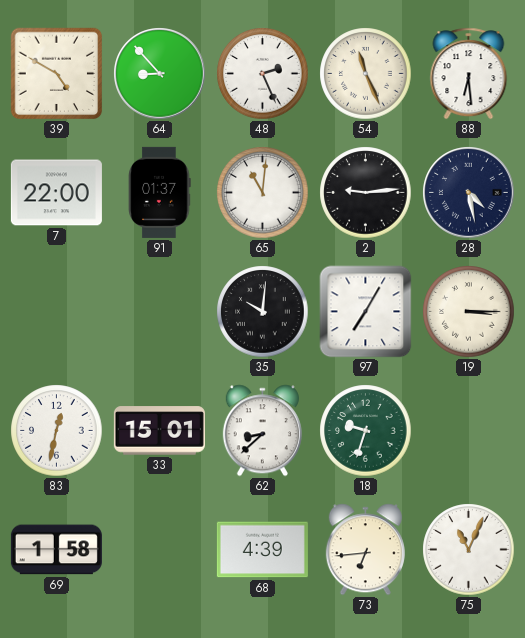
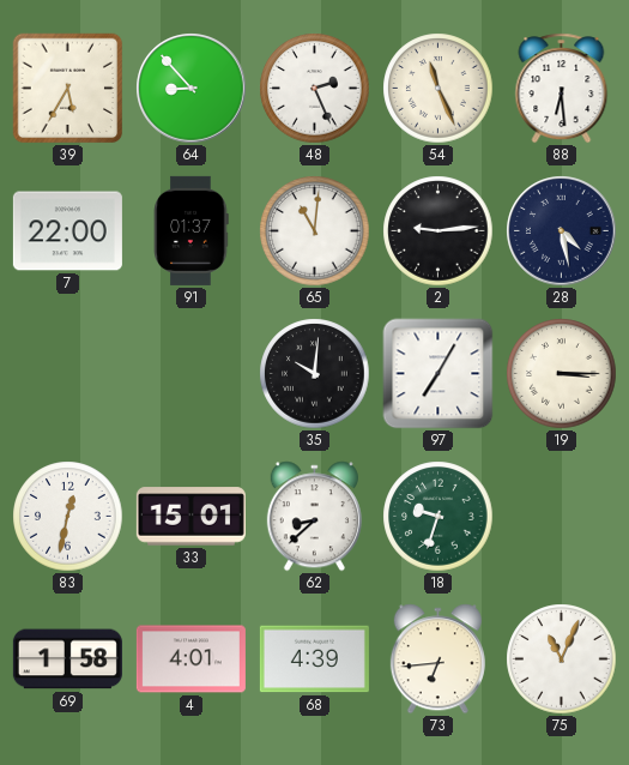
39: 4:50 -> 5:35 (68, 89)
4: none -> 4:01 (190, 659)
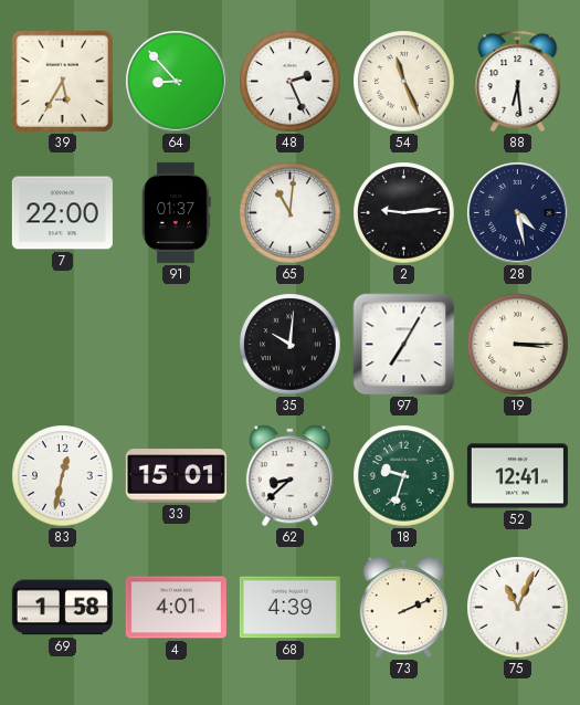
52: none -> 12:41 (517, 476)
73: 6:44 -> 2:11 (403, 608)
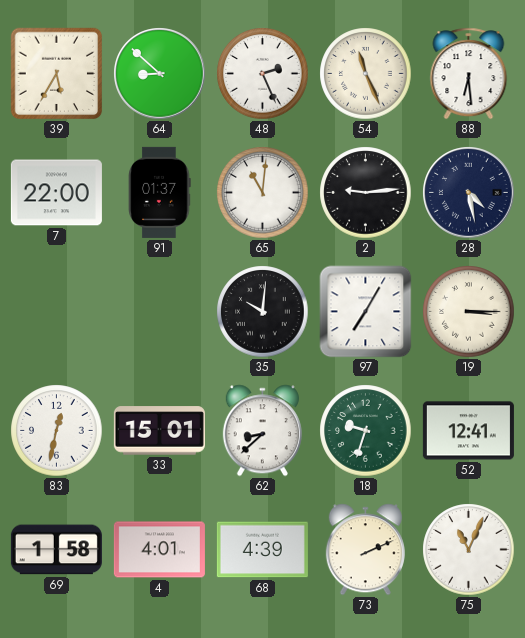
64: 8:53 -> 8:52 (160, 74)
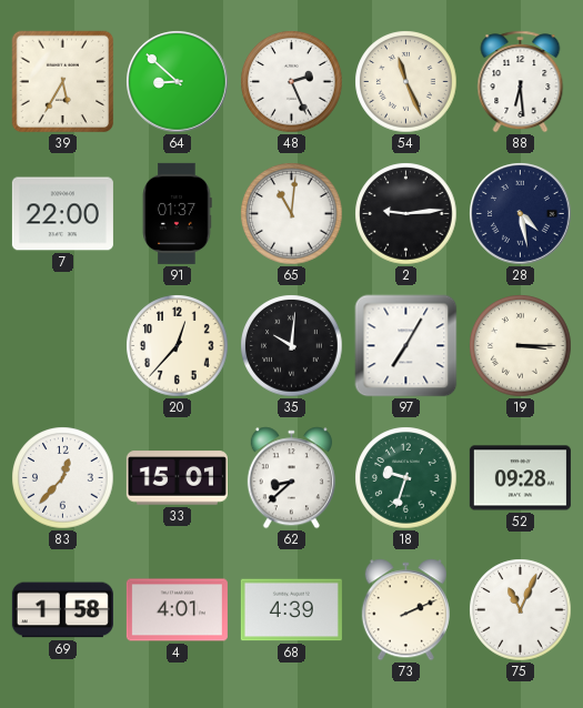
20: none -> 12:37 (178, 346)
83: 12:32 -> 12:37 (63, 478)
52: 12:41 -> 09:28 (520, 478)
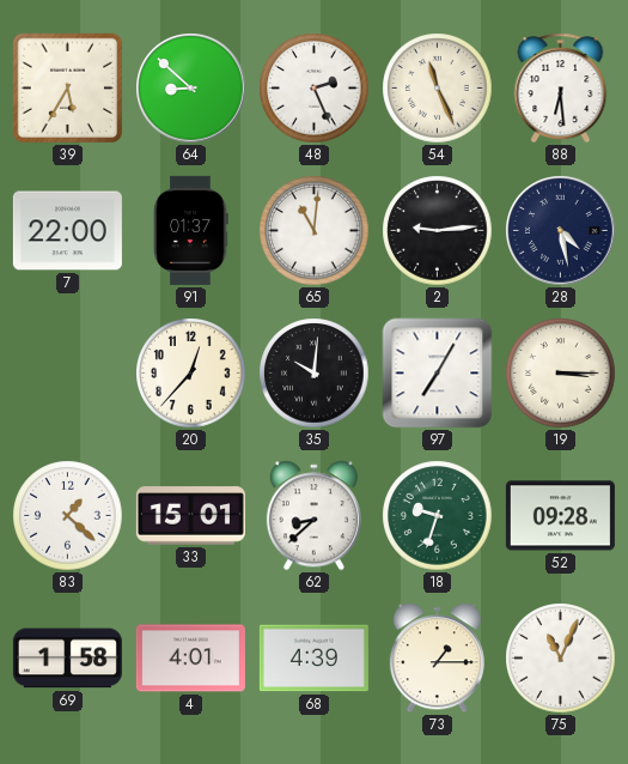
83: 12:37 -> 1:22 (68, 516)
73: 2:11 -> 1:15 (437, 659)
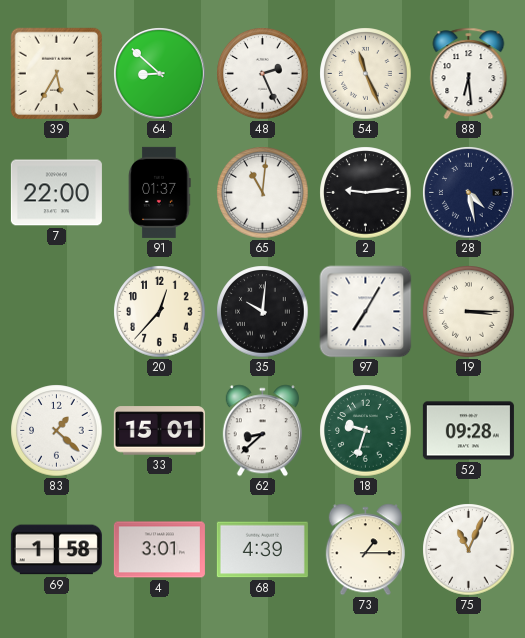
4: 4:01 -> 3:01 (159, 550)
